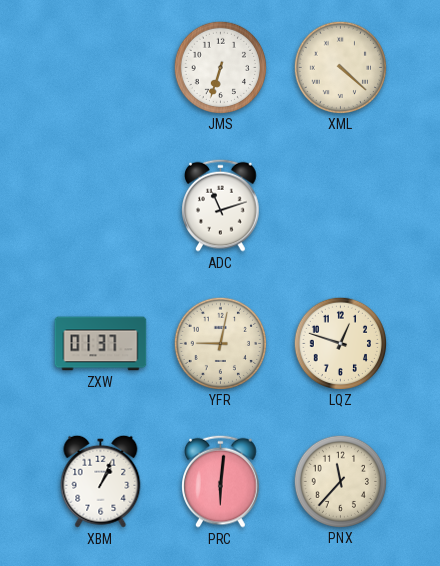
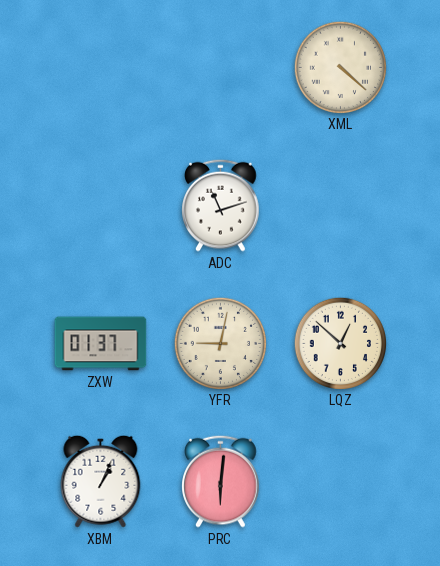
JMS: 6:33 -> none (220, 67)
LQZ: 12:48 -> 12:52 (340, 343)
PNX: 11:37 -> none (340, 481)
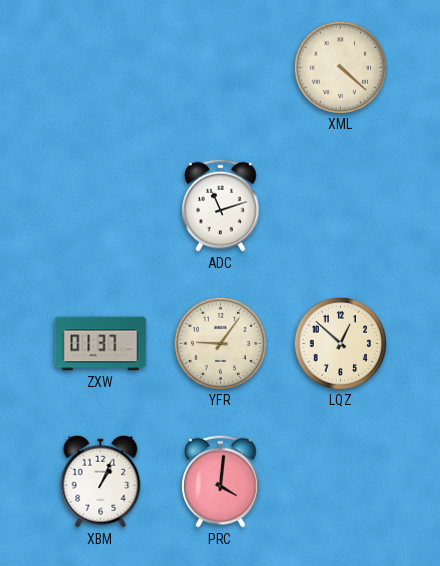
YFR: 9:02 -> 9:06 (220, 343)
PRC: 6:01 -> 4:01 (221, 481)
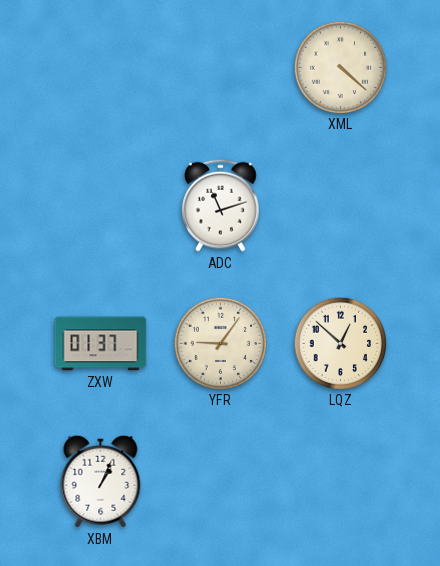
PRC: 4:01 -> none (221, 481)
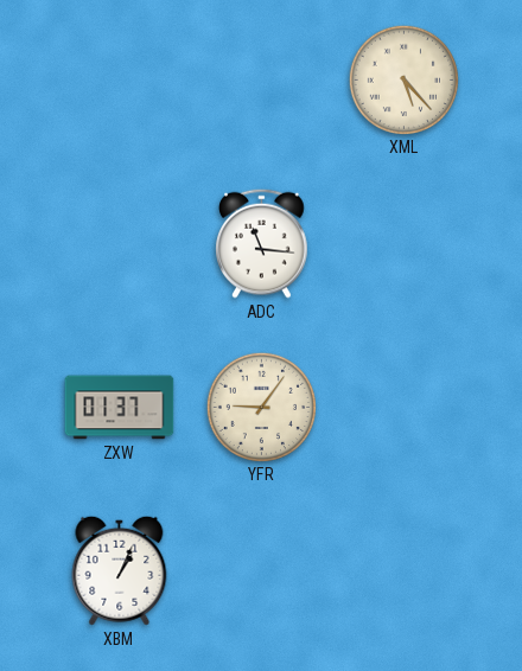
XML: 4:22 -> 5:23 (403, 79)
ADC: 11:12 -> 11:16 (262, 243)
LQZ: 12:52 -> none (340, 343)
